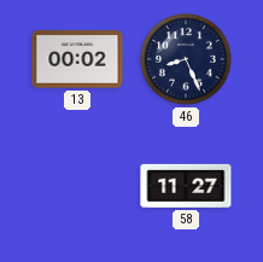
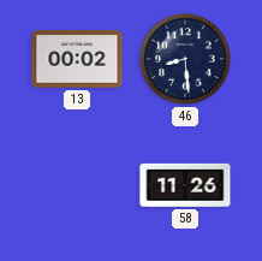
46: 8:26 -> 8:29 (185, 59)
58: 11:27 -> 11:26 (185, 185)
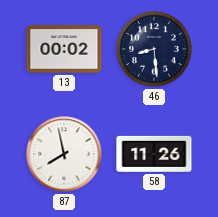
87: none -> 7:58 (64, 154)
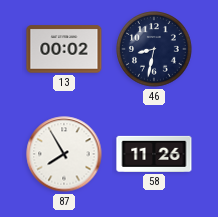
46: 8:29 -> 8:32 (154, 49)
87: 7:58 -> 7:55 (64, 154)
